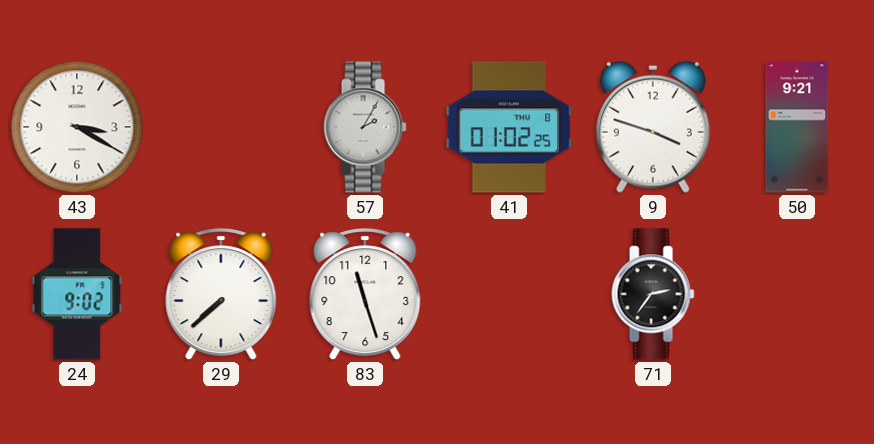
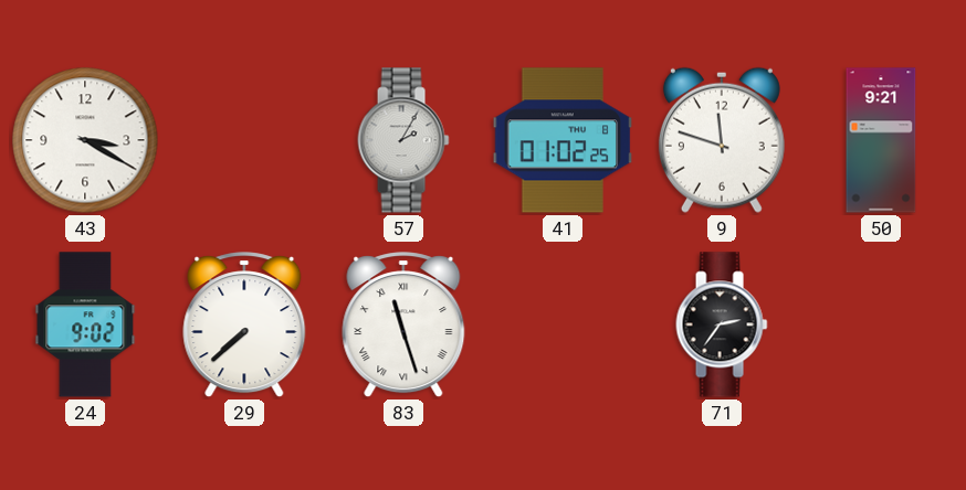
9: 3:48 -> 11:48 (722, 140)
83 numerals: Arabic -> Roman (403, 326)
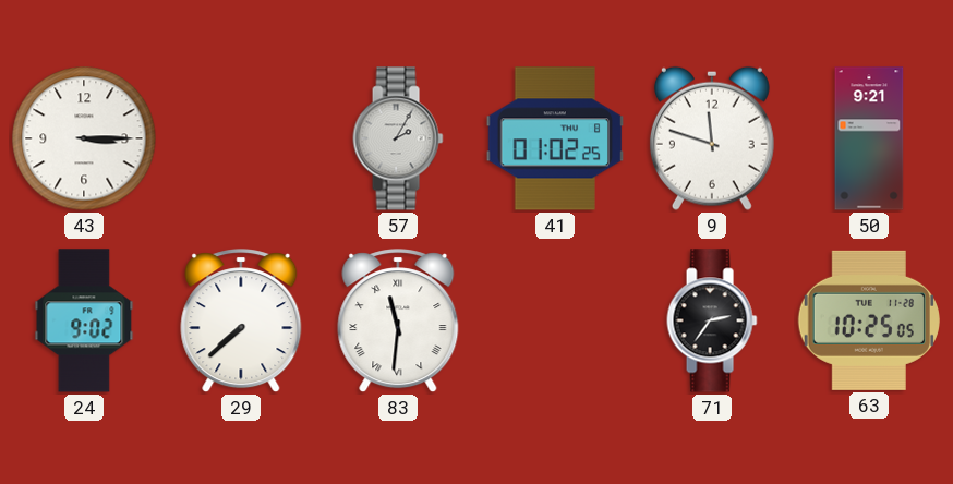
43: 3:20 -> 3:15 (84, 138)
83: 11:27 -> 11:31 (398, 322)
63: none -> 10:25 (869, 320)
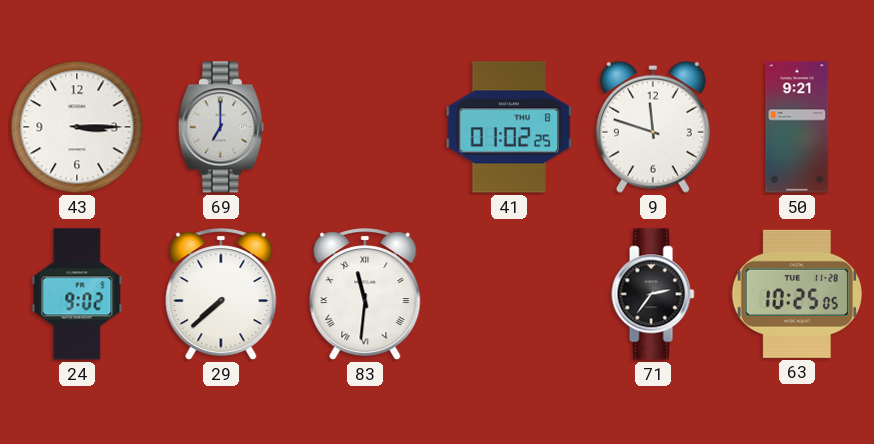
69: none -> 7:00 (221, 127)
57: 2:05 -> none (398, 138)
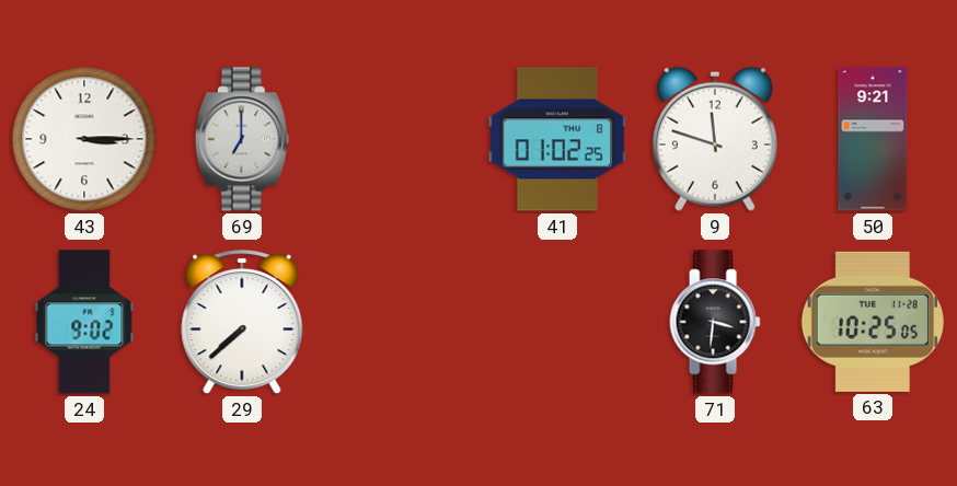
83: 11:31 -> none (365, 295)
71: 2:36 -> 3:31 (715, 322)
